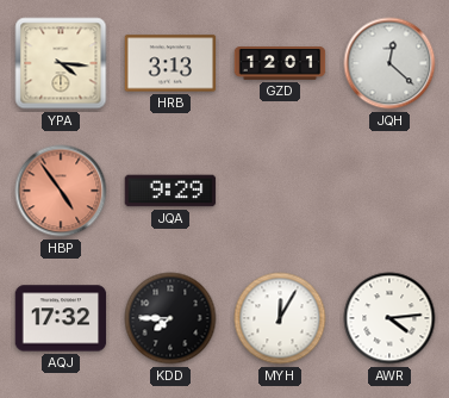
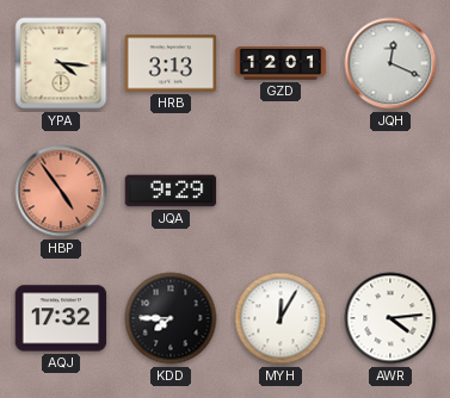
JQH: 12:22 -> 12:19 (390, 63)
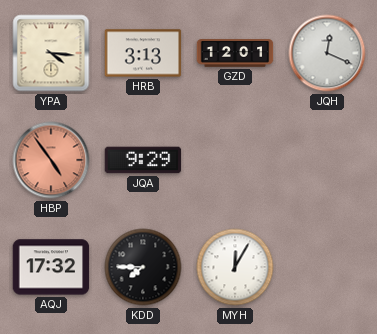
AWR: 4:14 -> none (390, 318)
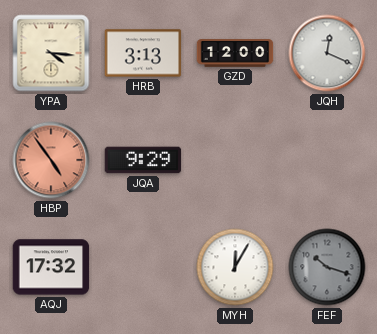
GZD: 12:01 -> 12:00 (235, 53)
KDD: 7:45 -> none (143, 267)
FEF: none -> 10:18 (327, 267)
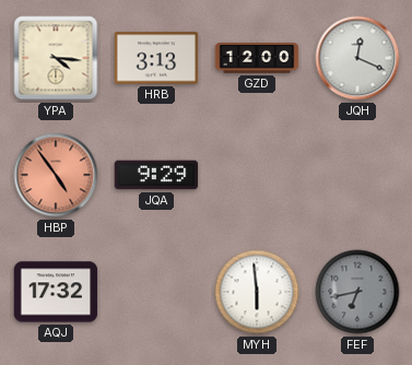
MYH: 12:05 -> 5:59 (257, 292)
FEF: 10:18 -> 6:43 (357, 292)
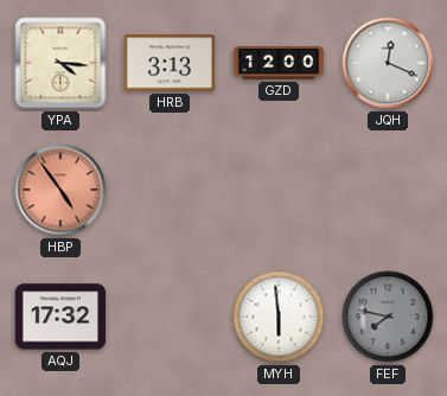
JQA: 9:29 -> none (156, 175)
FEF: 6:43 -> 7:47 (388, 317)
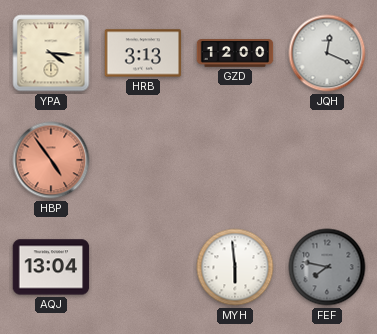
AQJ: 17:32 -> 13:04 (51, 267)
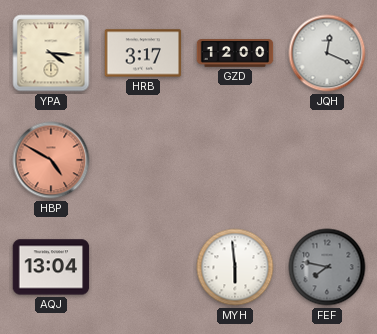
HRB: 3:13 -> 3:17 (143, 53)
HBP: 4:54 -> 4:50 (51, 160)
